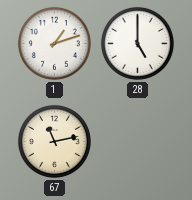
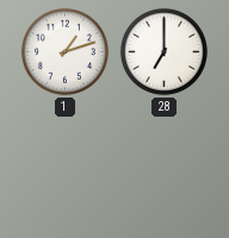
28: 5:00 -> 7:00 (163, 51)
67: 11:13 -> none (54, 141)
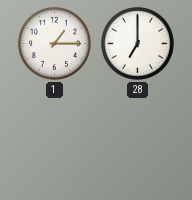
1: 1:12 -> 1:15 (54, 43)
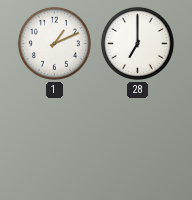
1: 1:15 -> 1:11 (54, 43)
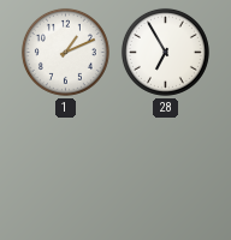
28: 7:00 -> 6:55 (165, 52)
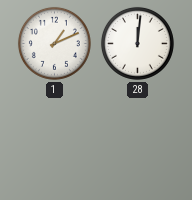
28: 6:55 -> 12:01 (137, 43)
